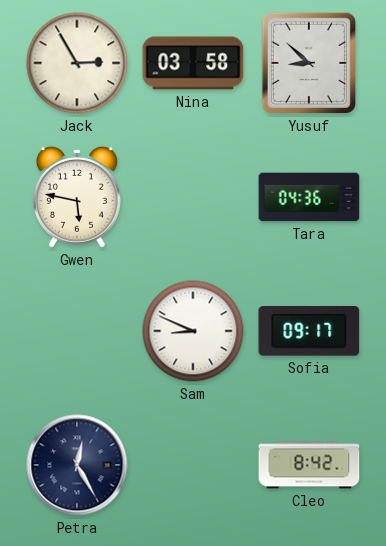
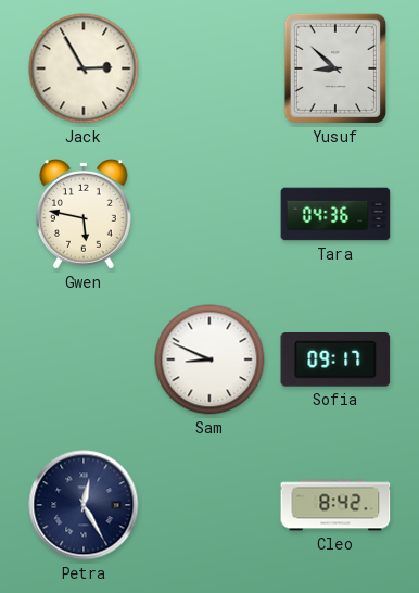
Nina: 03:58 -> none (193, 63)
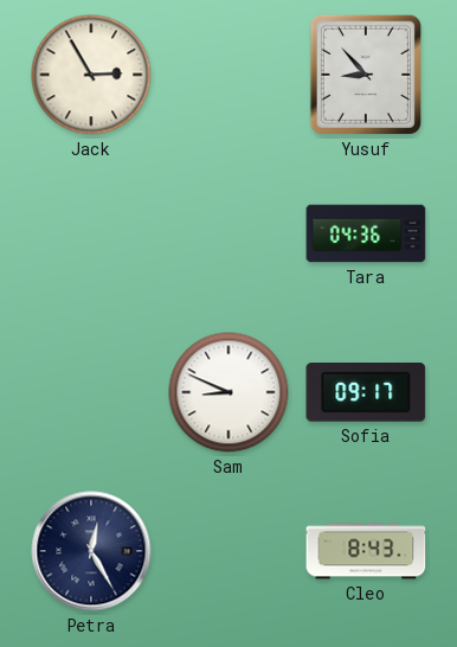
Yusuf: 8:52 -> 8:53 (366, 75)
Gwen: 5:47 -> none (84, 214)
Cleo: 8:42 -> 8:43 (366, 551)
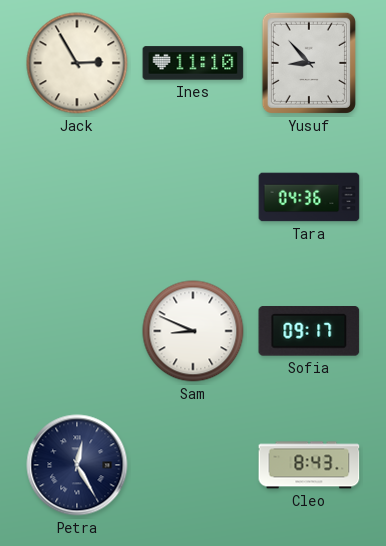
Ines: none -> 11:10 (193, 63)
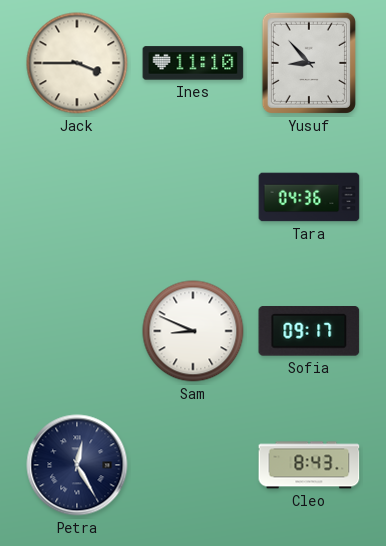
Jack: 2:55 -> 3:45 (77, 63)
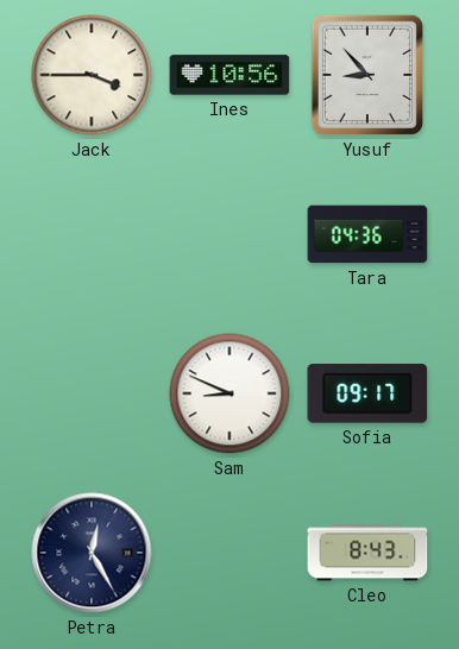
Ines: 11:10 -> 10:56 (229, 75)
